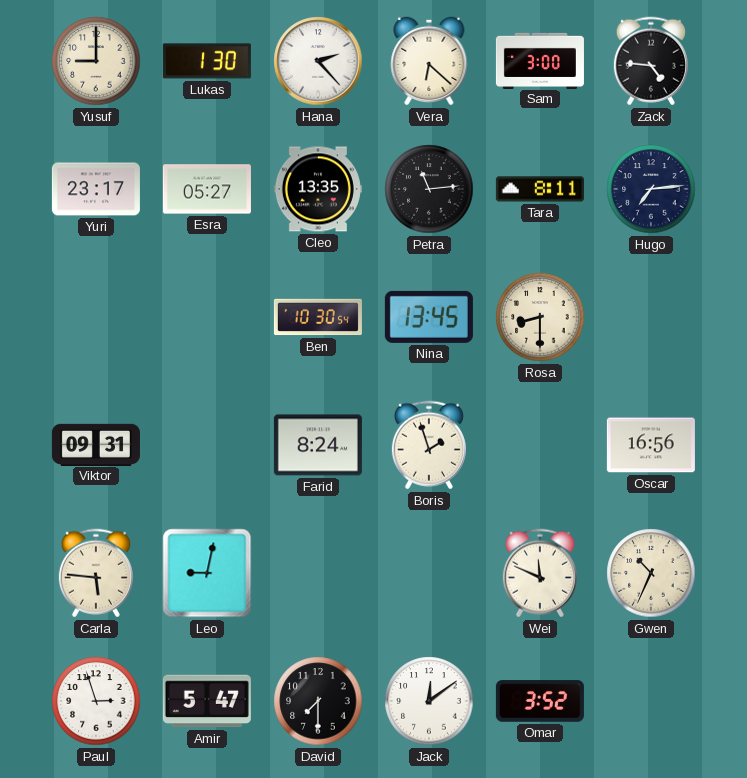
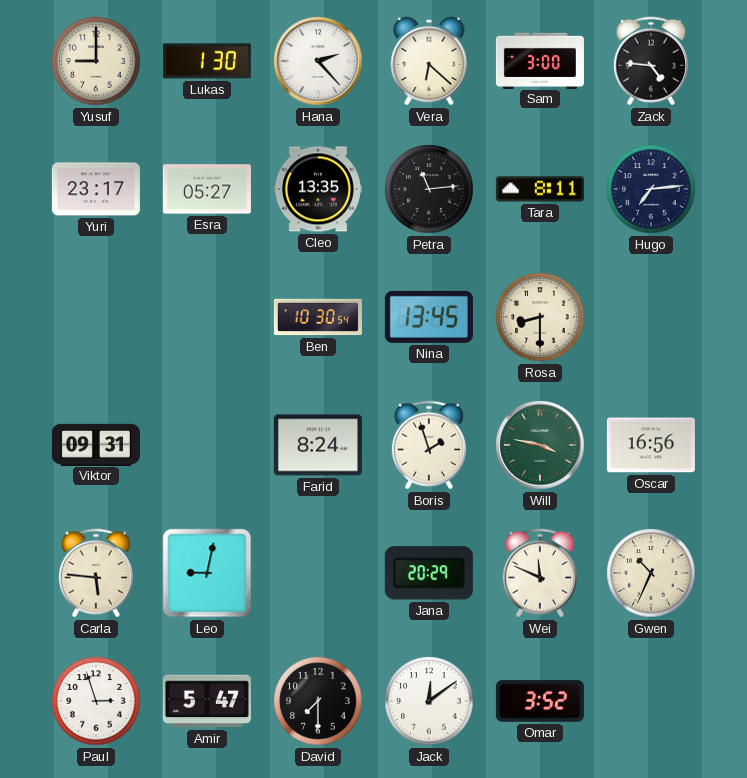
Will: none -> 3:47 (540, 445)
Jana: none -> 20:29 (429, 573)
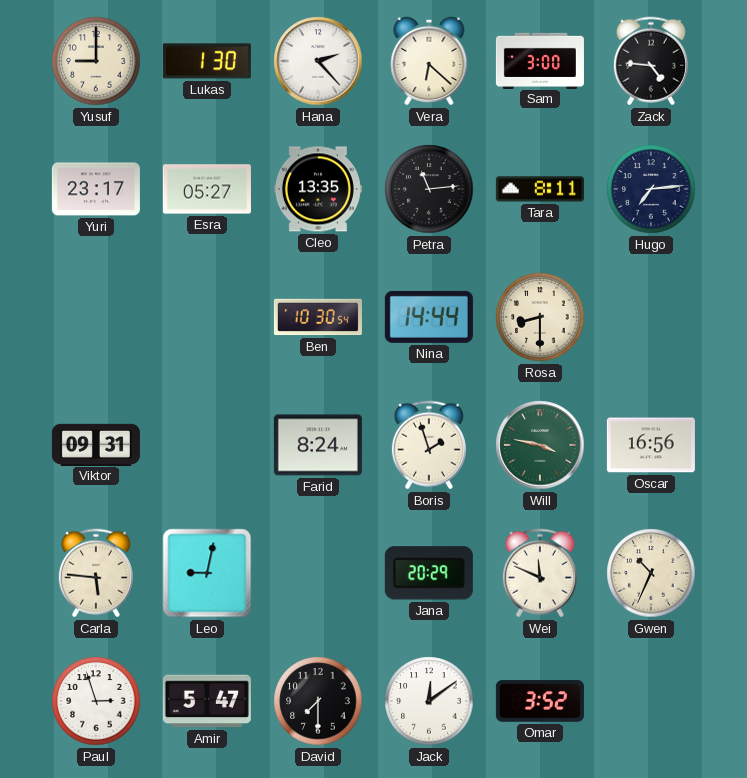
Nina: 13:45 -> 14:44 (429, 317)
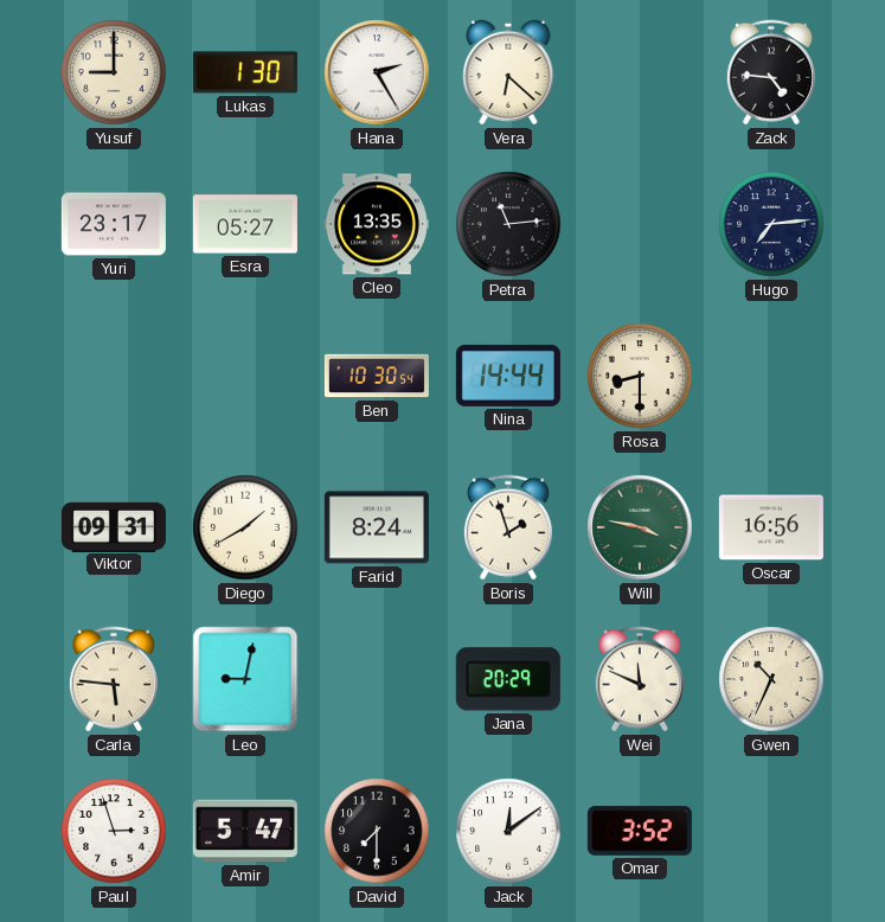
Hana: 2:23 -> 2:25 (377, 72)
Sam: 3:00 -> none (540, 60)
Tara: 8:11 -> none (540, 189)
Diego: none -> 1:40 (245, 527)
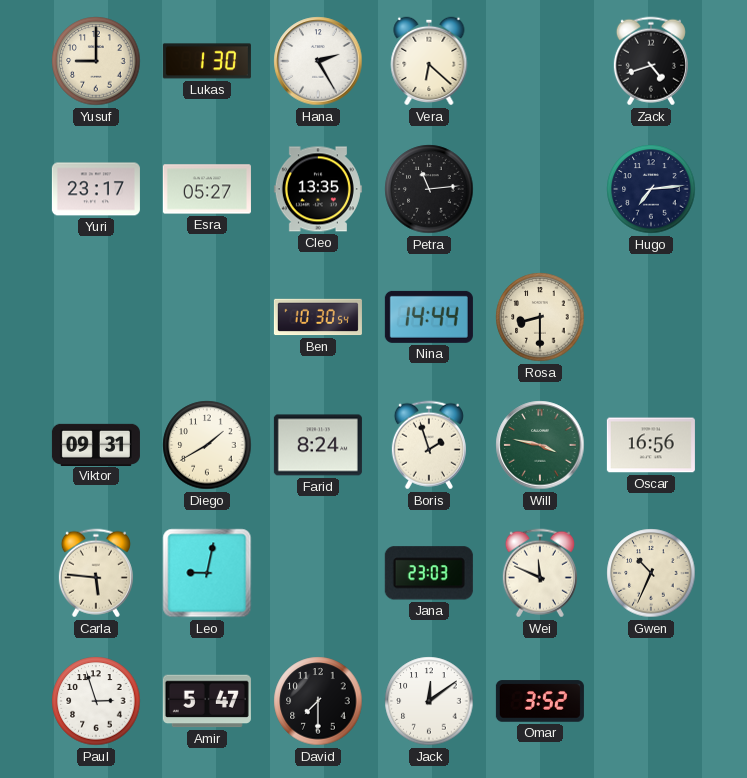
Zack: 4:46 -> 4:42 (651, 61)
Jana: 20:29 -> 23:03 (429, 573)
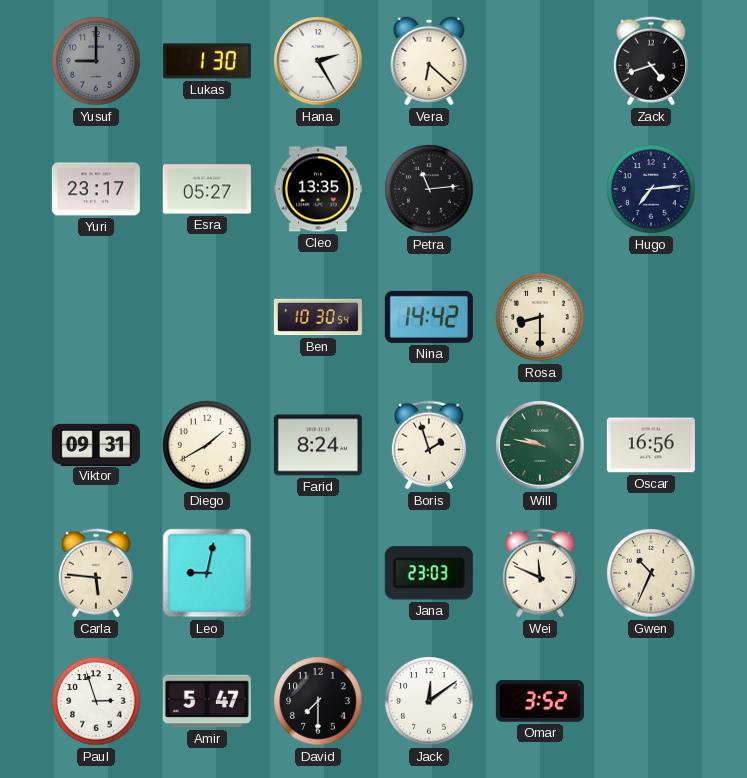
Yusuf dial: cream -> grey (96, 61)
Nina: 14:44 -> 14:42 (429, 317)
Will: 3:47 -> 9:47 (540, 445)
